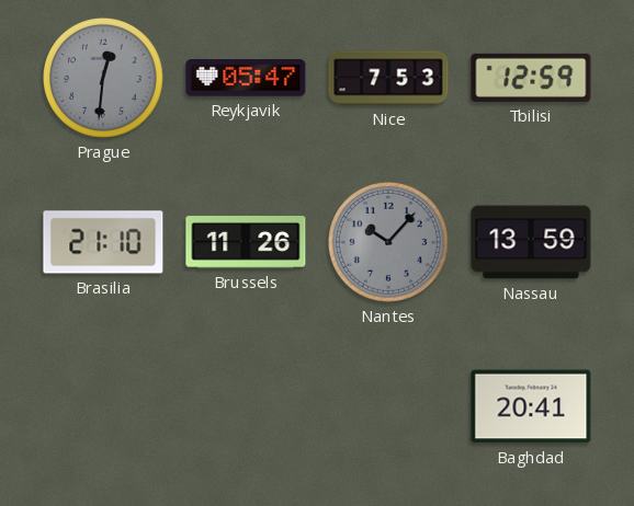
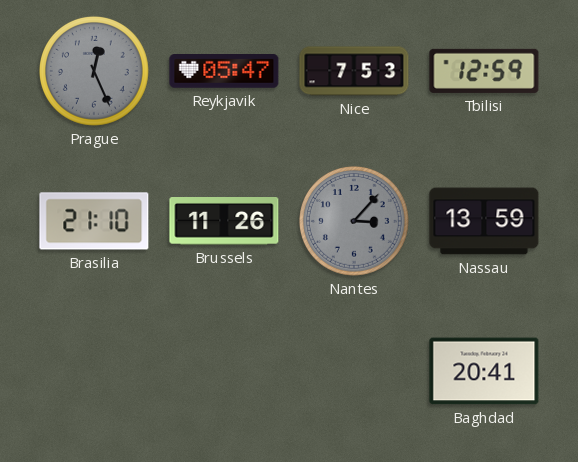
Prague: 12:31 -> 12:26 (94, 71)
Nantes: 10:07 -> 3:07 (354, 221)
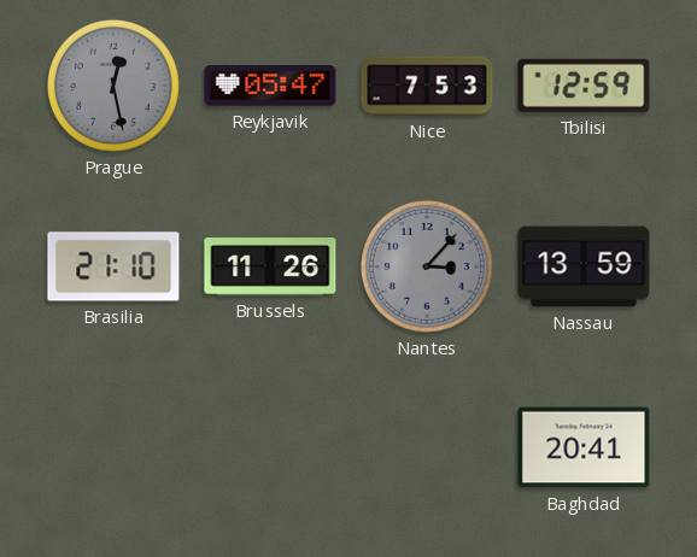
Prague: 12:26 -> 12:28 (113, 86)
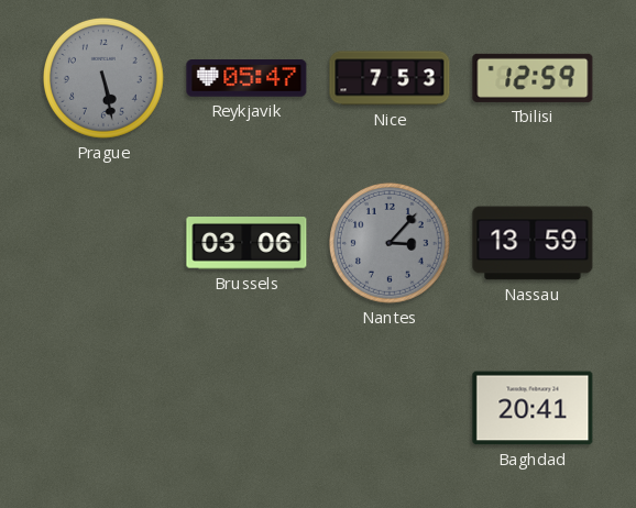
Prague: 12:28 -> 5:28 (103, 78)
Brasilia: 21:10 -> none (113, 266)
Brussels: 11:26 -> 03:06 (246, 244)
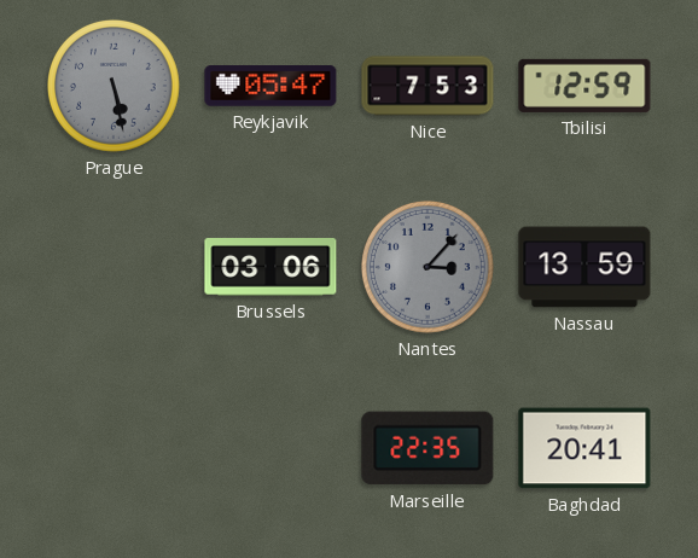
Marseille: none -> 22:35 (427, 448)
